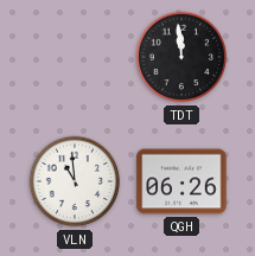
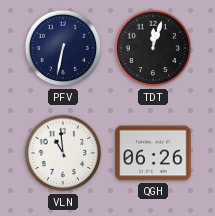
PFV: none -> 6:32 (63, 48)
TDT: 11:59 -> 12:03 (153, 48)
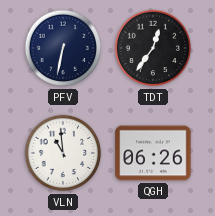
TDT: 12:03 -> 12:36 (153, 48)
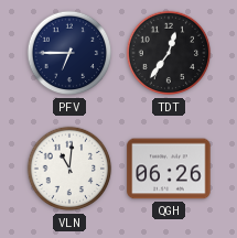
PFV: 6:32 -> 6:45 (69, 53)
VLN: 10:59 -> 11:01 (69, 169)
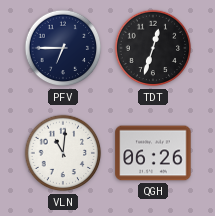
TDT: 12:36 -> 12:33 (153, 48)
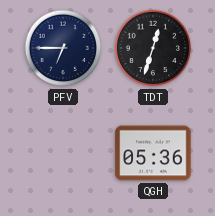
VLN: 11:01 -> none (63, 153)
QGH: 06:26 -> 05:36 (153, 153)
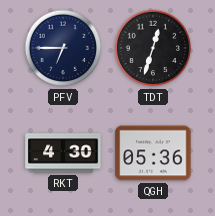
RKT: none -> 4:30 (63, 153)
